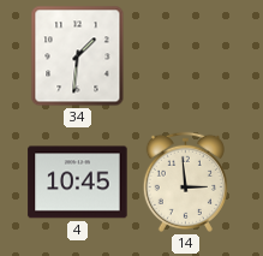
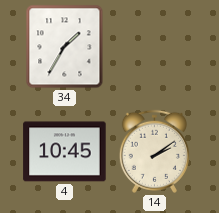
34: 1:31 -> 1:35 (65, 47)
14: 2:59 -> 2:09 (154, 151)
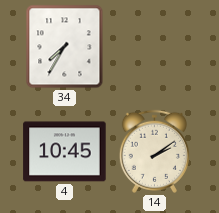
34: 1:35 -> 7:35 (65, 47)
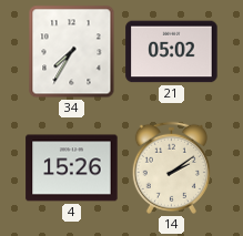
21: none -> 05:02 (172, 52)
4: 10:45 -> 15:26 (72, 168)
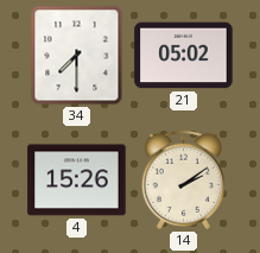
34: 7:35 -> 7:30 (77, 56)
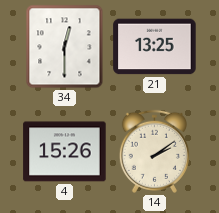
34: 7:30 -> 12:30 (65, 47)
21: 05:02 -> 13:25 (155, 47)
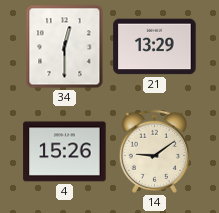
21: 13:25 -> 13:29 (155, 47)
14: 2:09 -> 9:09 (154, 151)
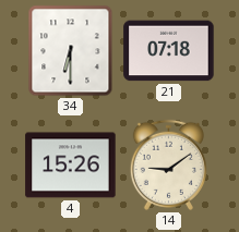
34: 12:30 -> 6:30 (71, 51)
21: 13:29 -> 07:18 (169, 51)
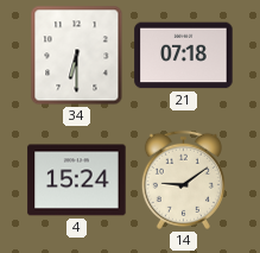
4: 15:26 -> 15:24 (77, 181)
